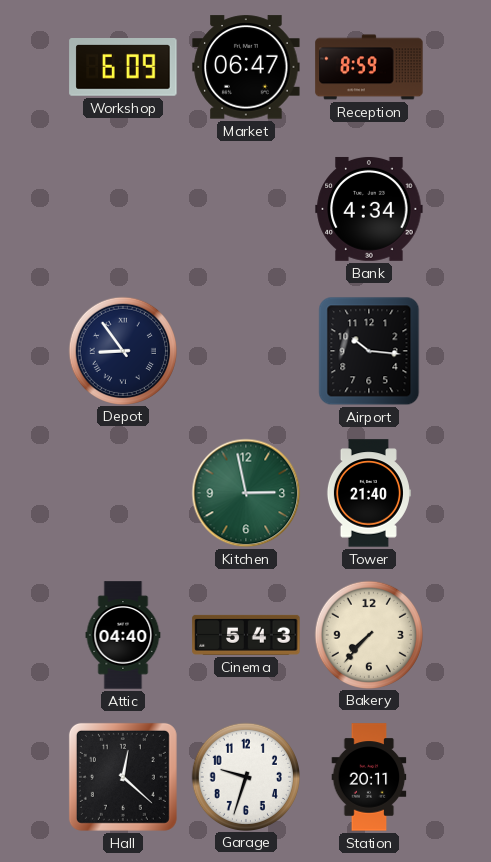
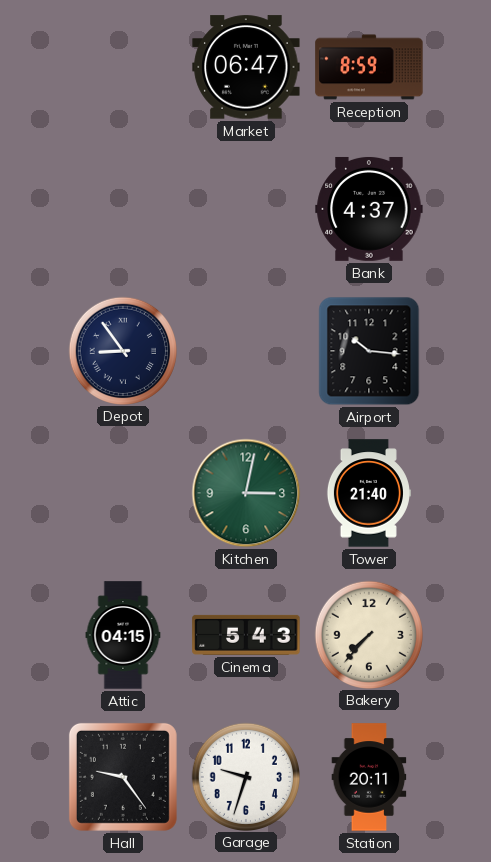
Workshop: 6:09 -> none (123, 68)
Bank: 4:34 -> 4:37 (369, 209)
Kitchen: 2:58 -> 3:02 (246, 493)
Attic: 04:40 -> 04:15 (123, 635)
Hall: 12:22 -> 9:24 (123, 777)
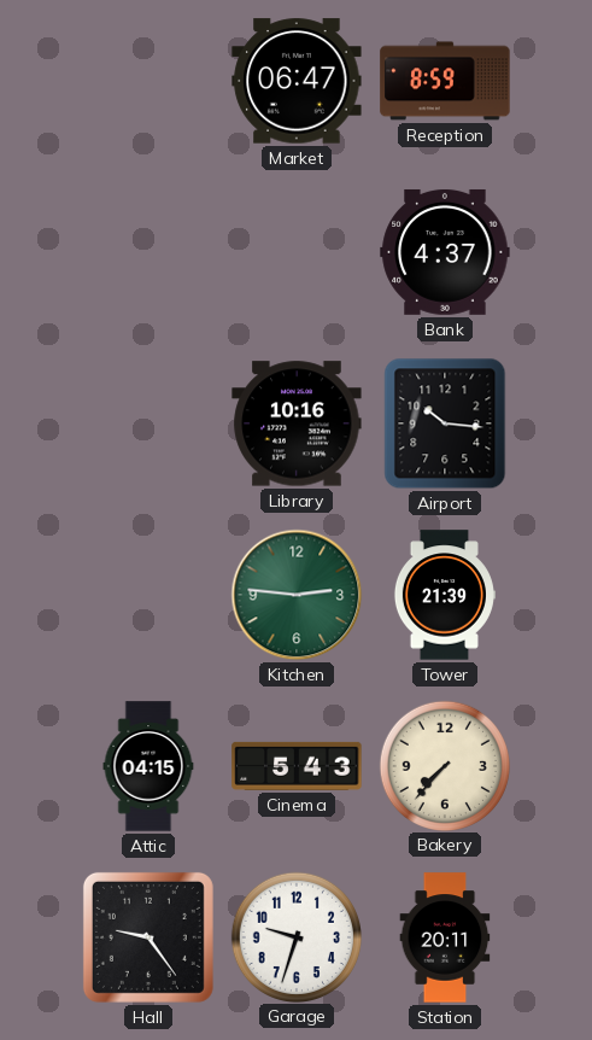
Depot: 8:54 -> none (122, 350)
Library: none -> 10:16 (297, 423)
Kitchen: 3:02 -> 2:46 (297, 595)
Tower: 21:40 -> 21:39 (444, 595)
